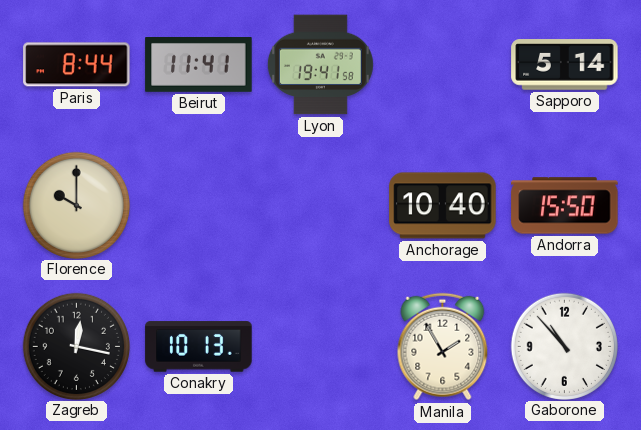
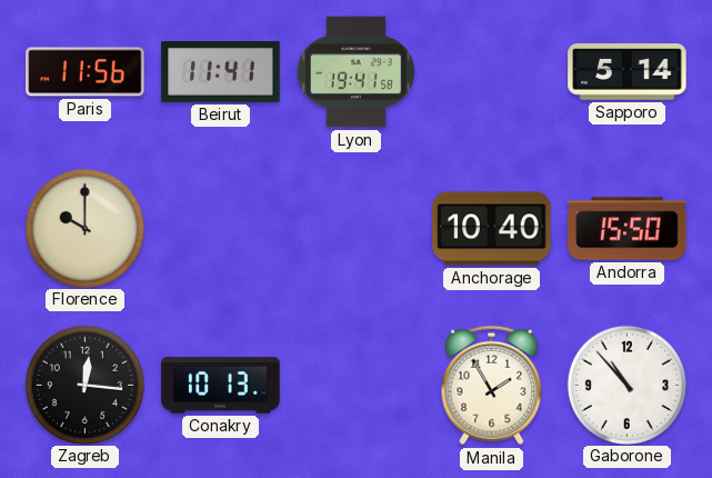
Paris: 8:44 -> 11:56 (86, 72)
Zagreb: 12:17 -> 12:16 (84, 385)
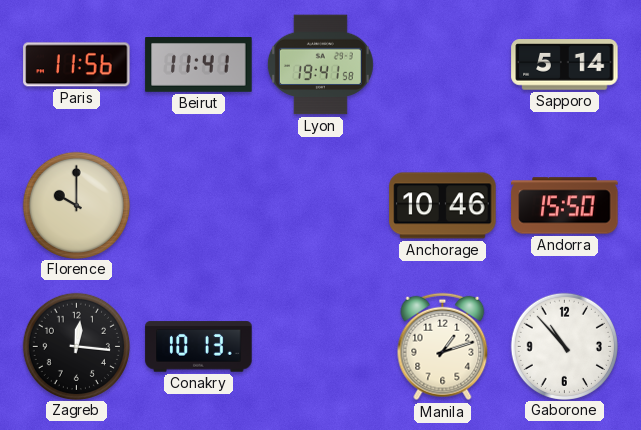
Anchorage: 10:40 -> 10:46 (443, 206)
Manila: 1:55 -> 1:12 (443, 347)
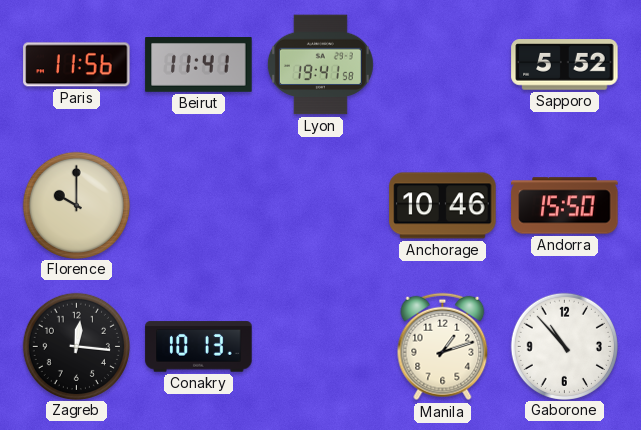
Sapporo: 5:14 -> 5:52 (565, 65)
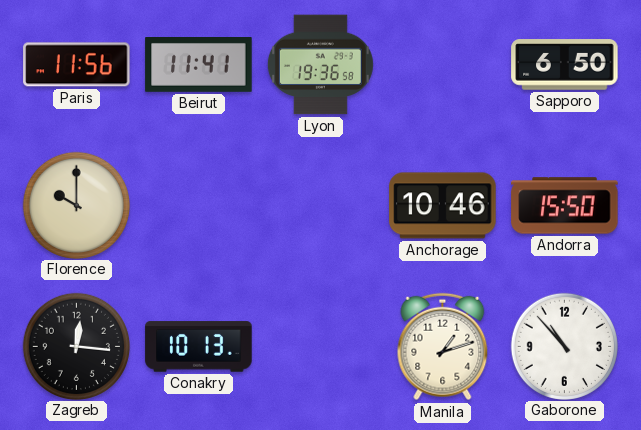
Lyon: 19:41 -> 19:36 (320, 65)
Sapporo: 5:52 -> 6:50 (565, 65)
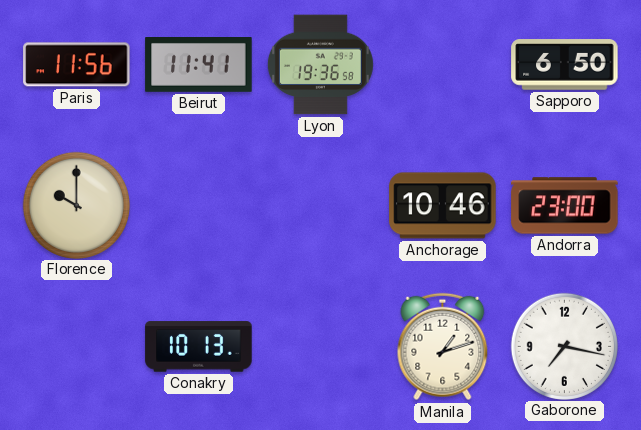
Andorra: 15:50 -> 23:00 (565, 206)
Zagreb: 12:16 -> none (76, 346)
Gaborone: 10:53 -> 7:17 (564, 346)
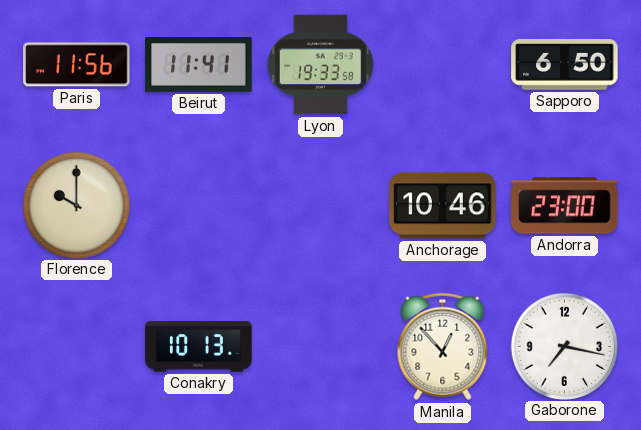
Lyon: 19:36 -> 19:33 (320, 65)
Manila: 1:12 -> 12:53 (443, 347)
